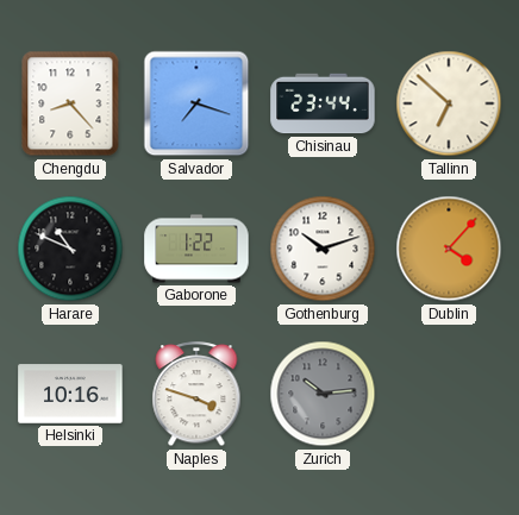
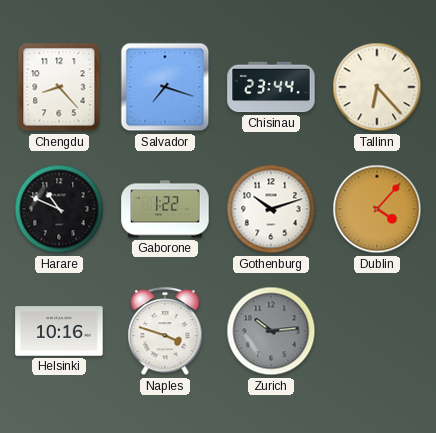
Tallinn: 6:52 -> 6:23 (377, 87)
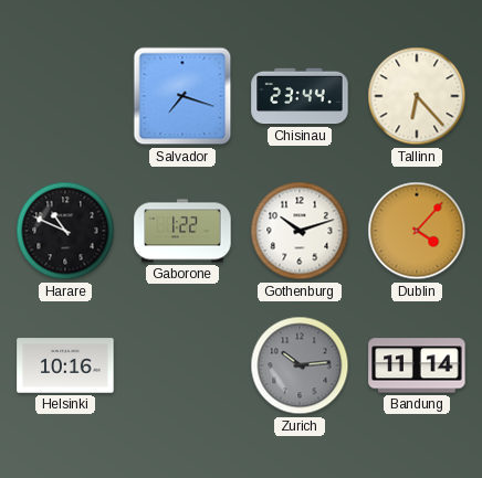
Chengdu: 8:23 -> none (59, 87)
Naples: 3:48 -> none (165, 332)
Bandung: none -> 11:14 (417, 365)
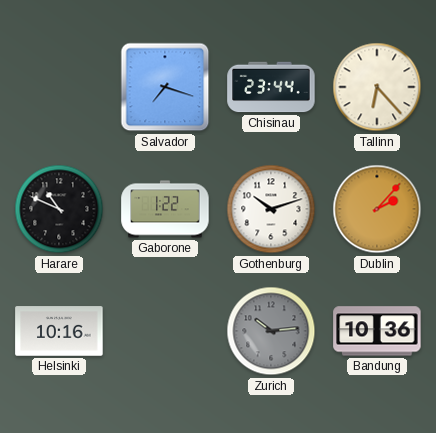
Dublin: 4:07 -> 2:07 (377, 209)
Bandung: 11:14 -> 10:36 (377, 331)
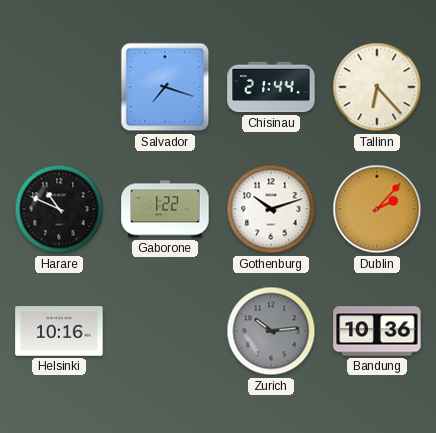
Chisinau: 23:44 -> 21:44 (271, 87)
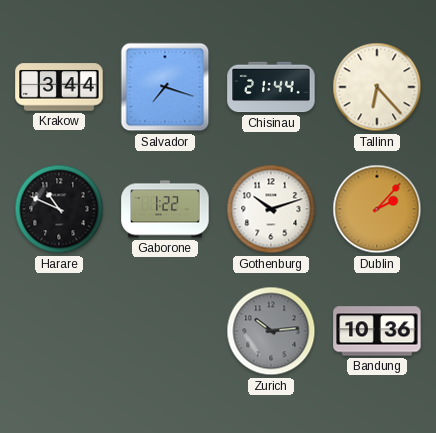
Krakow: none -> 3:44 (59, 87)
Helsinki: 10:16 -> none (59, 331)
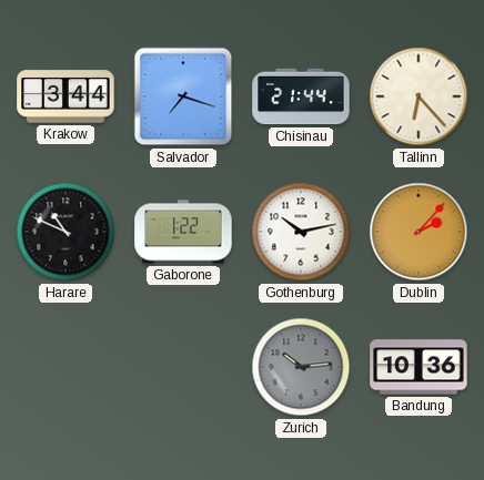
Gothenburg: 10:12 -> 10:13 (301, 232)
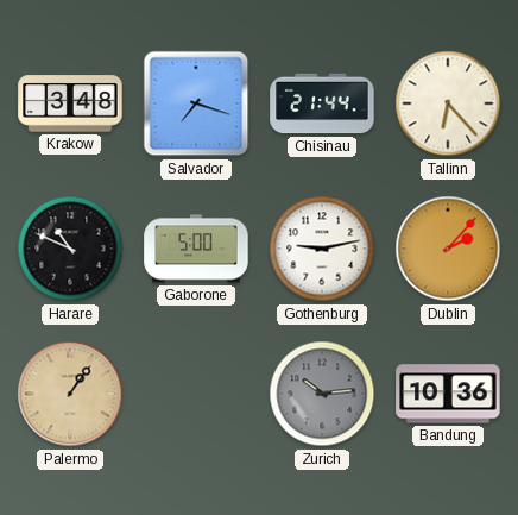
Krakow: 3:44 -> 3:48 (70, 103)
Gaborone: 1:22 -> 5:00 (196, 249)
Gothenburg: 10:13 -> 9:13 (322, 249)
Palermo: none -> 1:06 (70, 394)
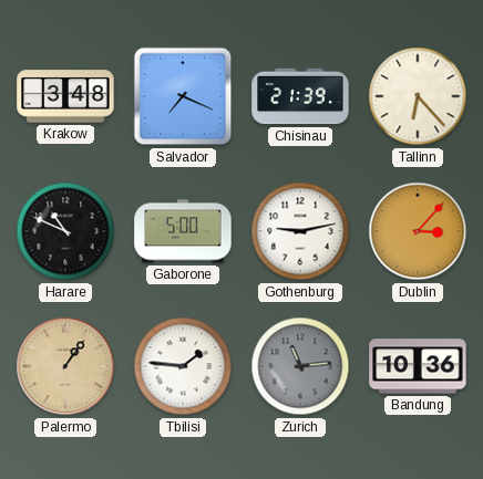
Salvador: 7:18 -> 7:19 (183, 96)
Chisinau: 21:44 -> 21:39 (300, 96)
Dublin: 2:07 -> 3:07 (418, 231)
Tbilisi: none -> 1:46 (183, 366)
Zurich: 10:14 -> 11:14 (300, 366)
